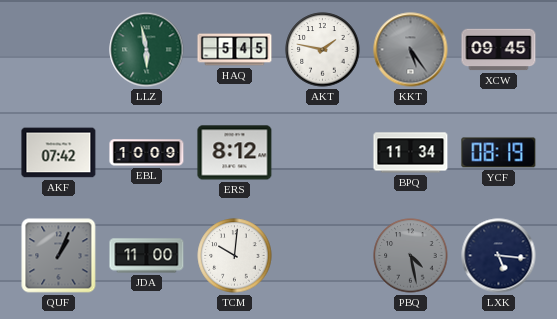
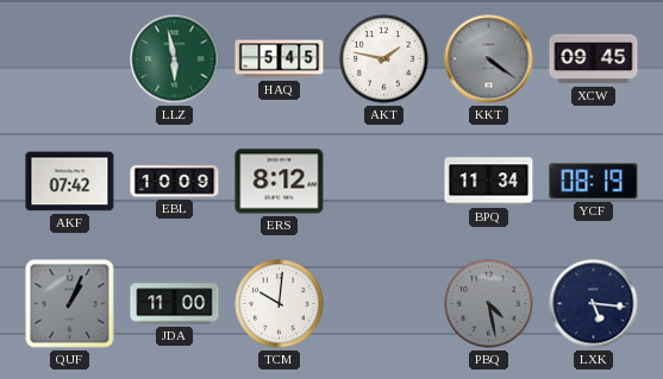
KKT: 5:24 -> 4:21 (489, 59)
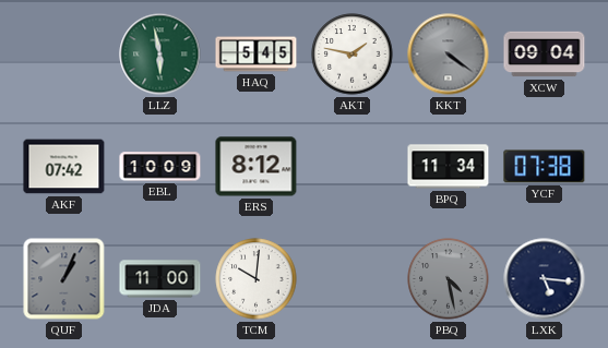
XCW: 09:45 -> 09:04 (545, 55)
YCF: 08:19 -> 07:38 (545, 167)
